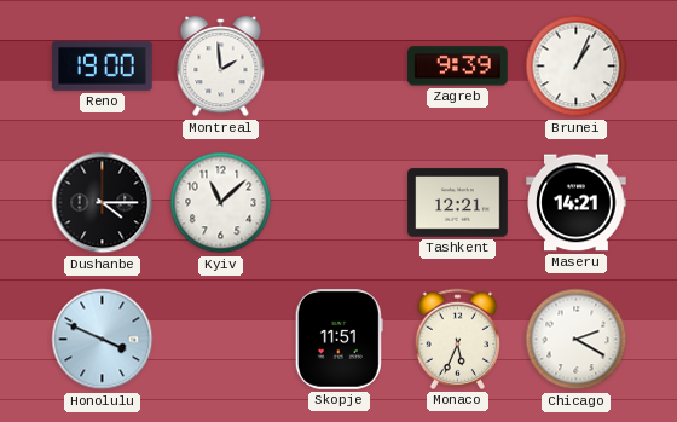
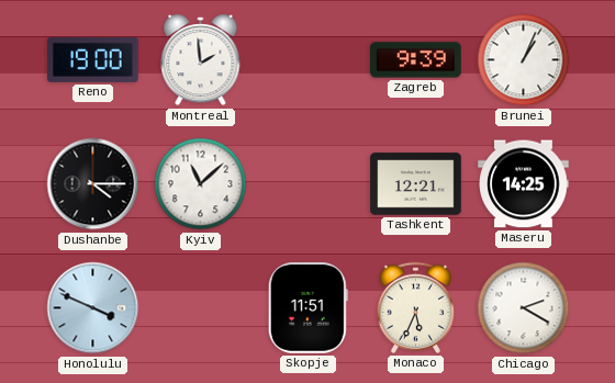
Maseru: 14:21 -> 14:25 (524, 184)
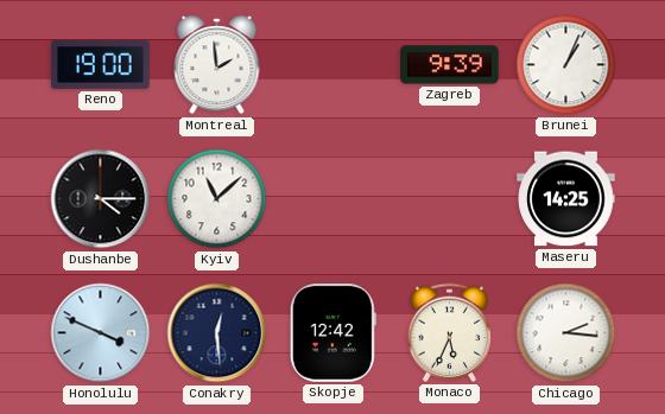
Tashkent: 12:21 -> none (416, 184)
Conakry: none -> 12:29 (217, 333)
Skopje: 11:51 -> 12:42 (332, 333)
Chicago: 2:20 -> 2:16 (566, 333)
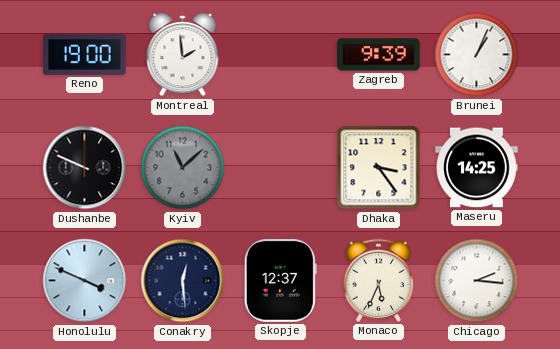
Dushanbe: 4:15 -> 9:49 (85, 168)
Kyiv dial: white -> grey (183, 168)
Dhaka: none -> 3:24 (379, 168)
Skopje: 12:42 -> 12:37 (280, 281)
